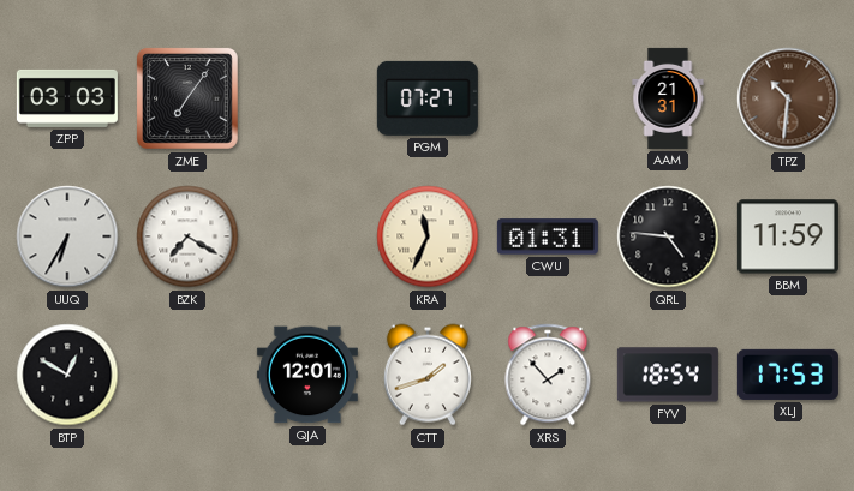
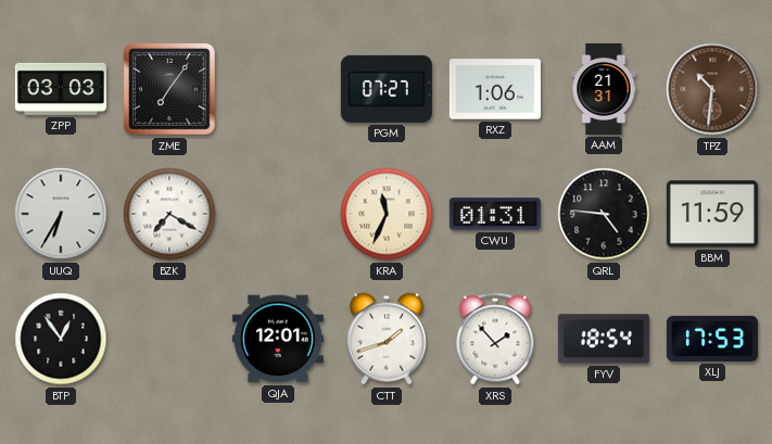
RXZ: none -> 1:06 (495, 89)
BTP: 12:50 -> 12:54 (61, 339)
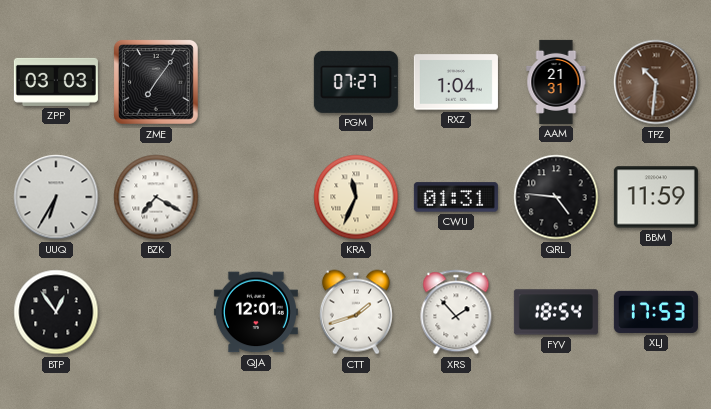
RXZ: 1:06 -> 1:04 (456, 82)
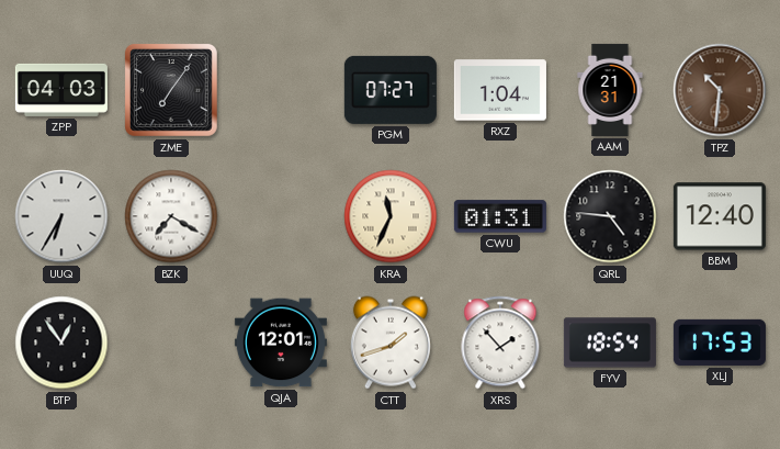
ZPP: 03:03 -> 04:03 (61, 90)
BBM: 11:59 -> 12:40 (720, 216)
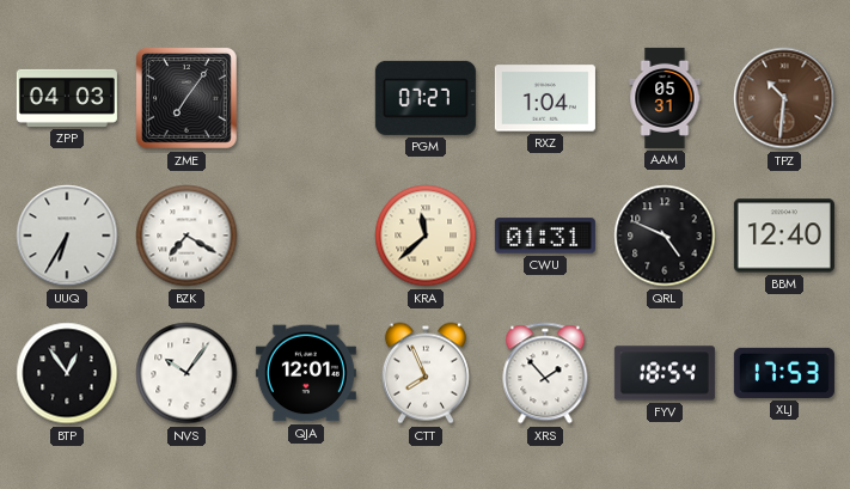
AAM: 21:31 -> 05:31 (665, 98)
KRA: 11:34 -> 11:38 (426, 236)
QRL: 4:46 -> 4:49 (665, 236)
NVS: none -> 10:06 (186, 373)
CTT: 1:42 -> 7:56 (426, 373)
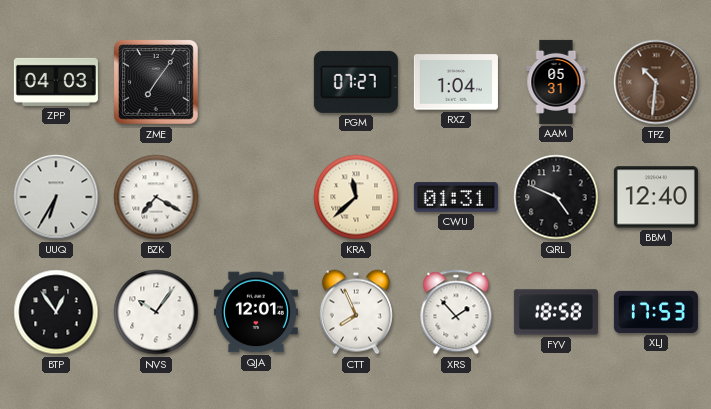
FYV: 18:54 -> 18:58 (556, 312)
